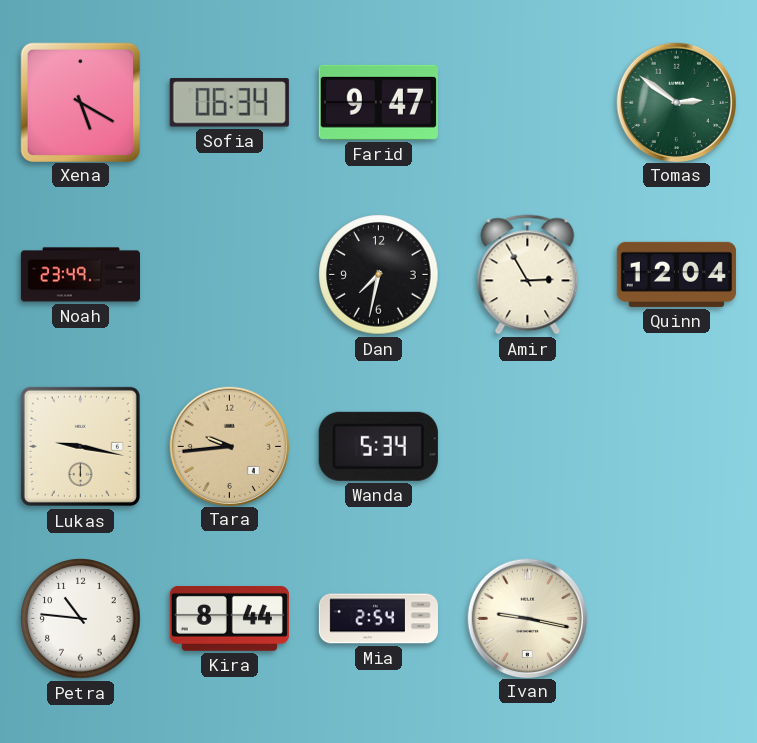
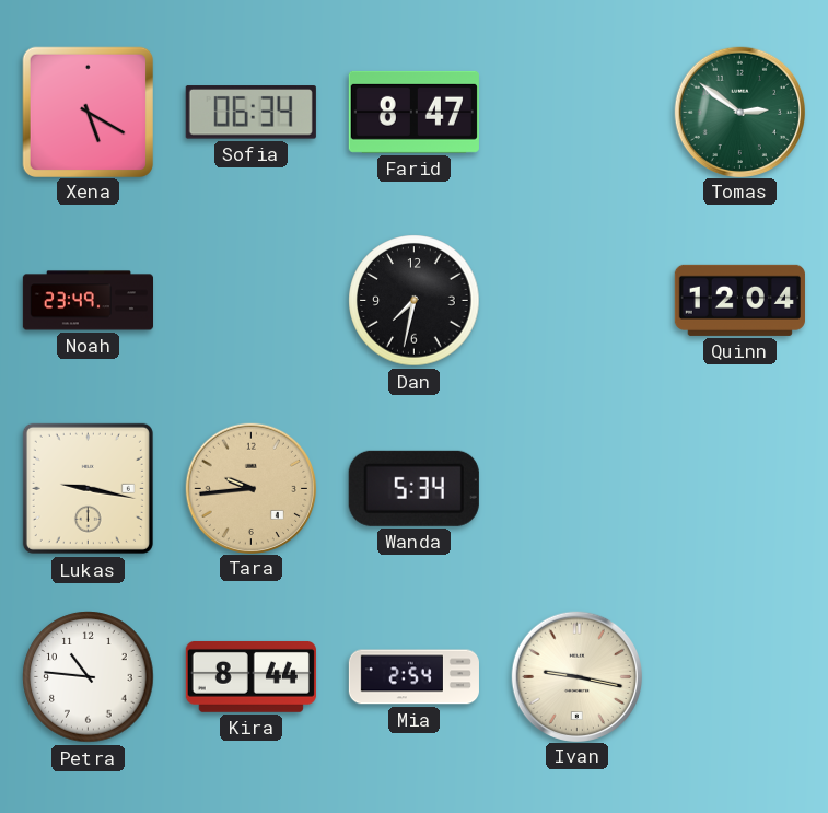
Farid: 9:47 -> 8:47 (413, 112)
Amir: 2:55 -> none (528, 275)
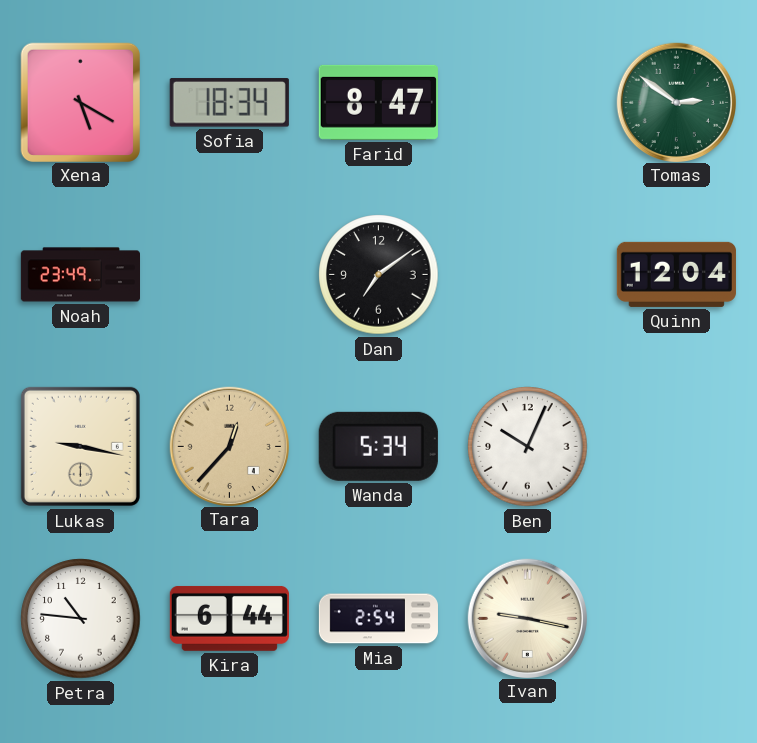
Sofia: 06:34 -> 18:34 (229, 103)
Dan: 7:32 -> 7:09 (379, 275)
Tara: 9:44 -> 12:37 (229, 446)
Ben: none -> 10:04 (528, 447)
Kira: 8:44 -> 6:44 (229, 618)
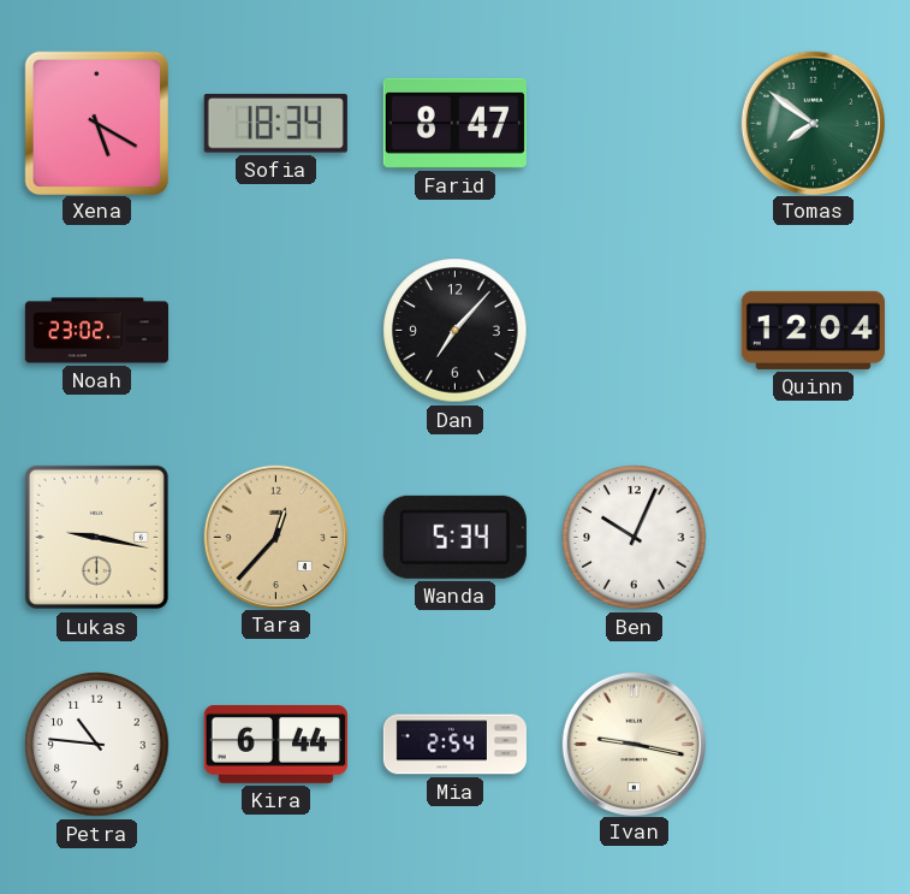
Tomas: 2:51 -> 7:51 (813, 123)
Noah: 23:49 -> 23:02 (96, 331)
Dan: 7:09 -> 7:07 (456, 331)
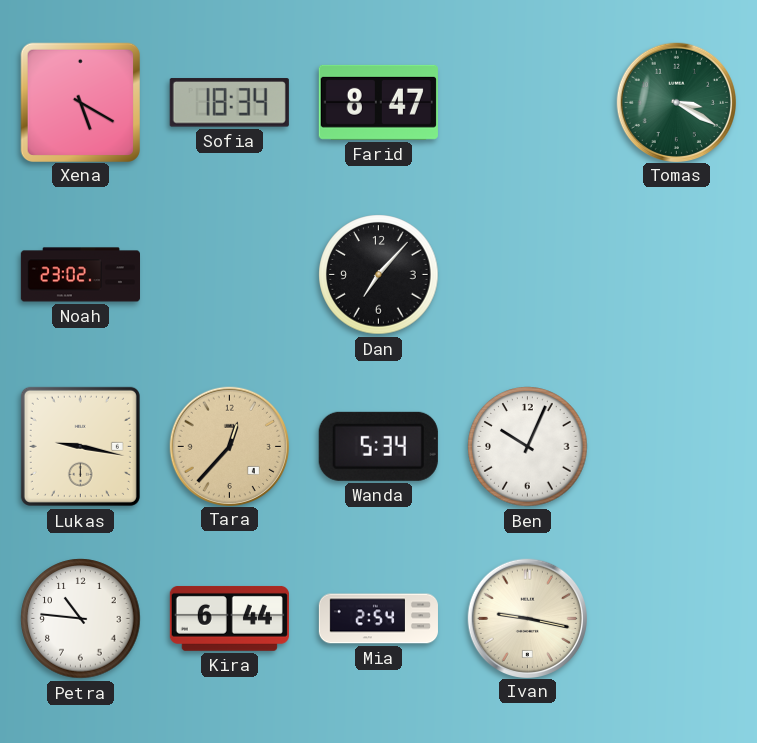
Tomas: 7:51 -> 3:20 (676, 102)
Quinn: 12:04 -> none (813, 330)
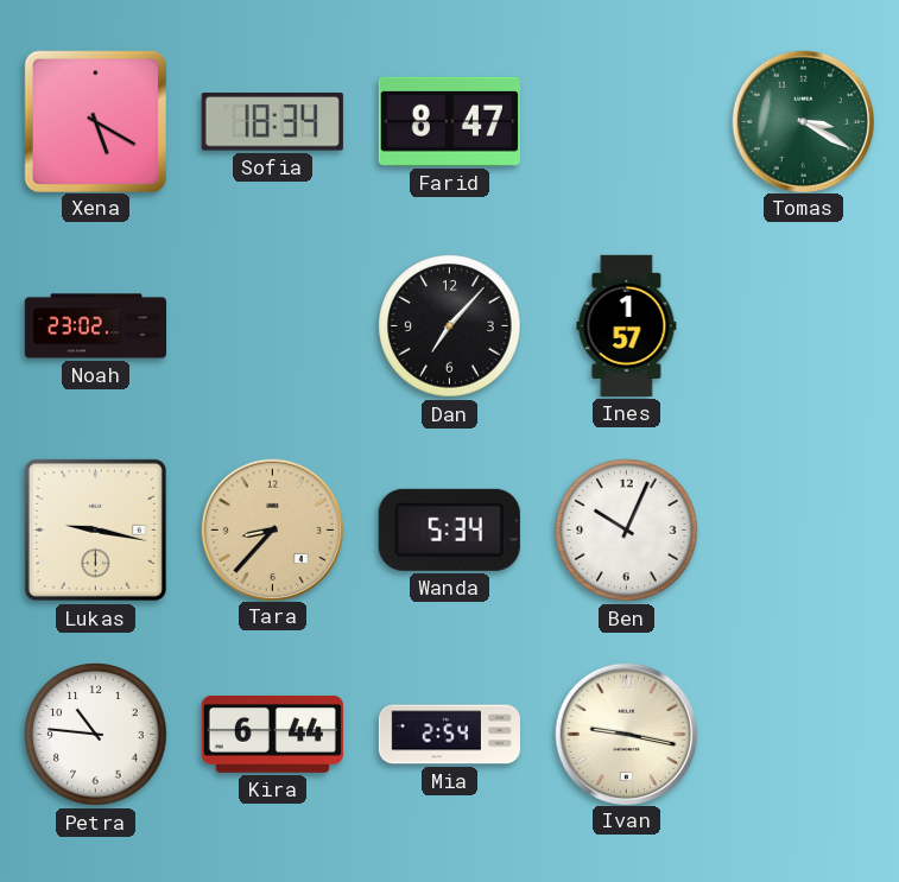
Ines: none -> 1:57 (627, 325)
Tara: 12:37 -> 8:37 (272, 529)
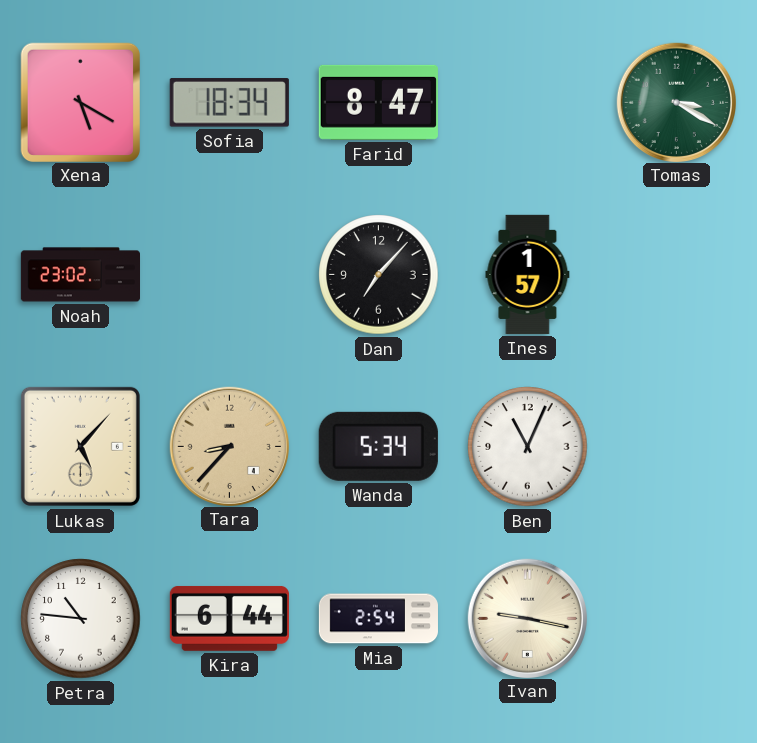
Lukas: 9:17 -> 5:07 (80, 446)
Ben: 10:04 -> 11:04 (528, 447)
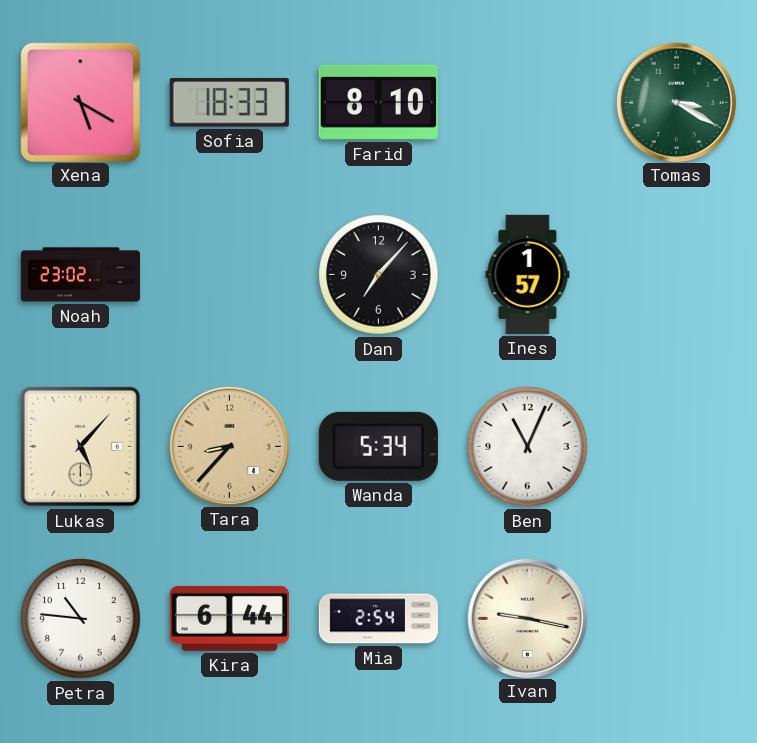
Sofia: 18:34 -> 18:33 (229, 103)
Farid: 8:47 -> 8:10 (378, 102)
